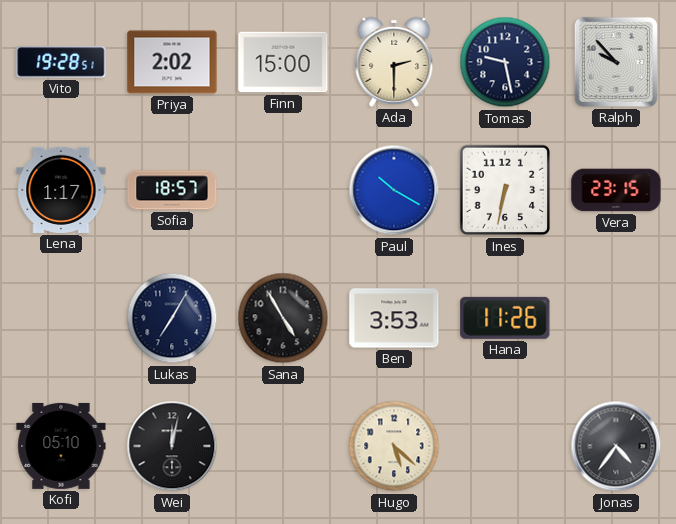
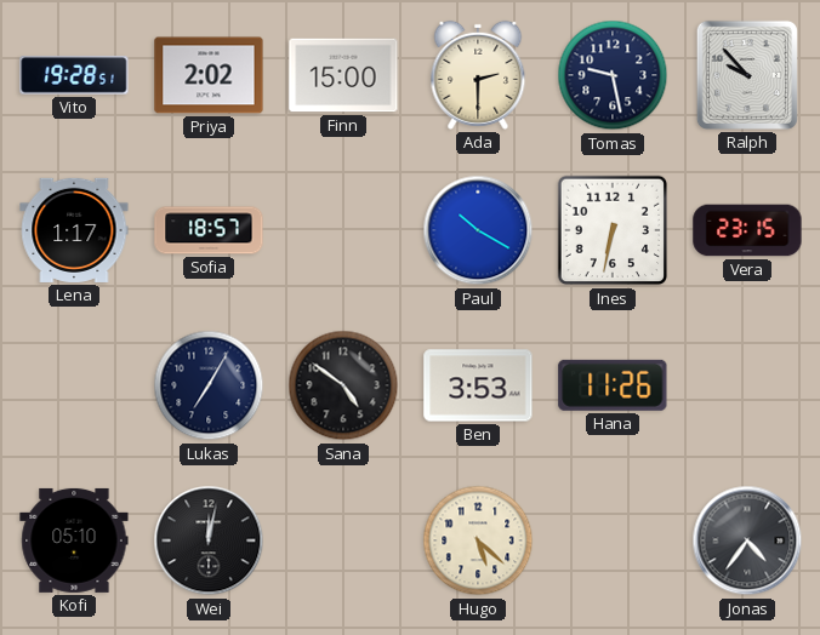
Sana: 4:55 -> 4:51 (343, 385)
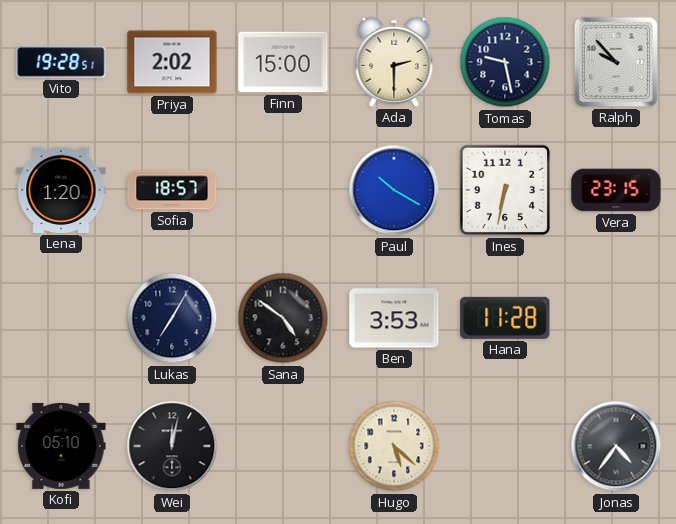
Lena: 1:17 -> 1:20 (61, 190)
Hana: 11:26 -> 11:28 (505, 318)
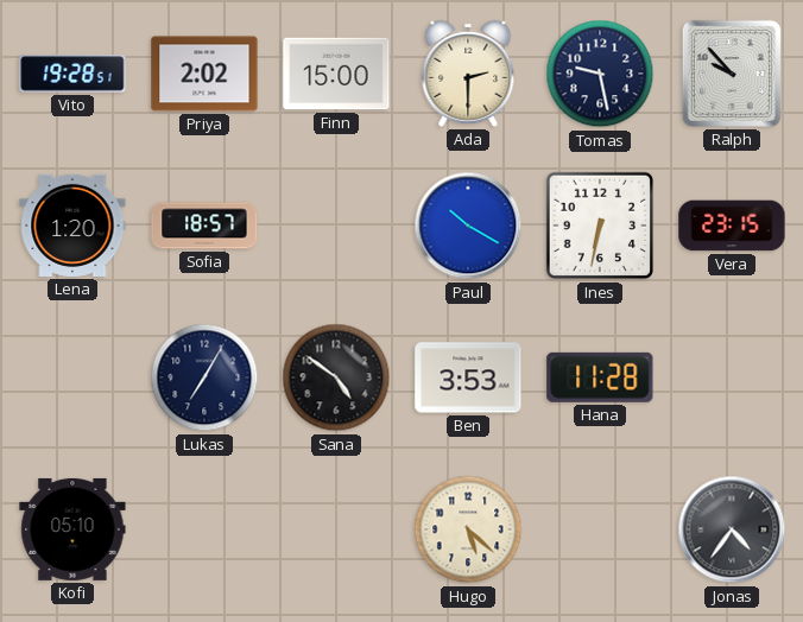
Wei: 12:02 -> none (172, 446)
